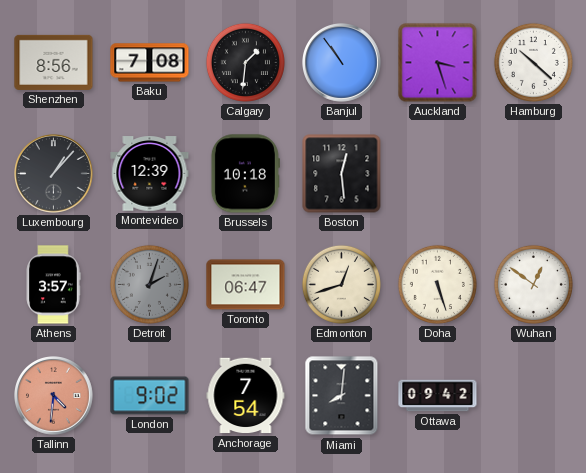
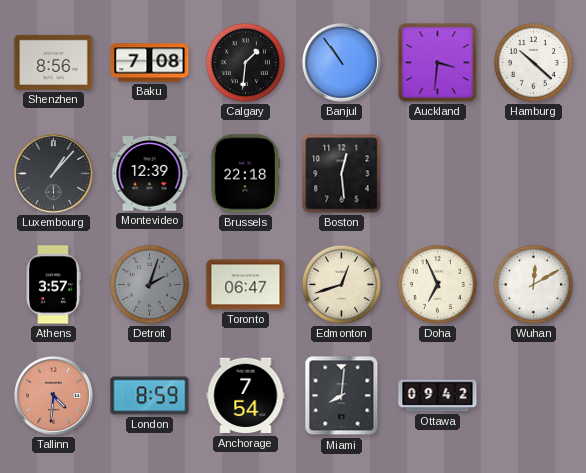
Auckland: 3:27 -> 3:31 (438, 63)
Brussels: 10:18 -> 22:18 (245, 174)
Doha: 5:27 -> 6:56 (437, 284)
Wuhan: 12:51 -> 12:10 (533, 284)
London: 9:02 -> 8:59 (150, 396)
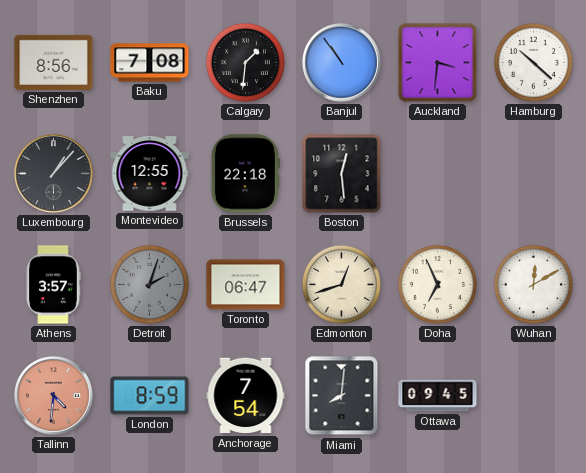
Montevideo: 12:39 -> 12:55 (150, 174)
Ottawa: 09:42 -> 09:45 (438, 396)
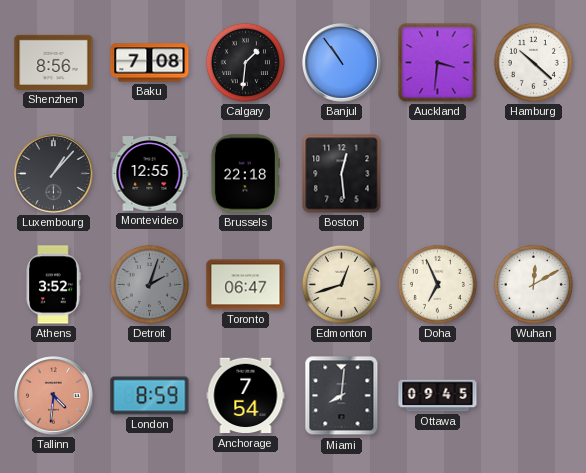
Athens: 3:57 -> 3:52 (53, 285)
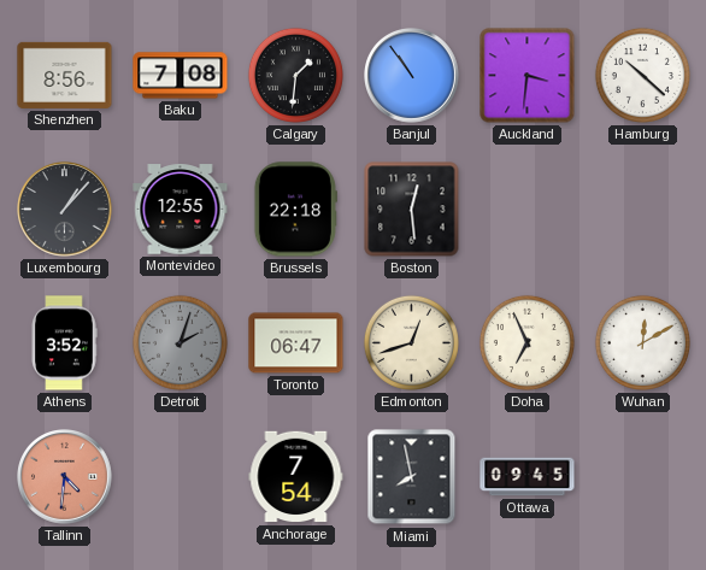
London: 8:59 -> none (150, 396)
Miami: 8:01 -> 7:58 (412, 477)
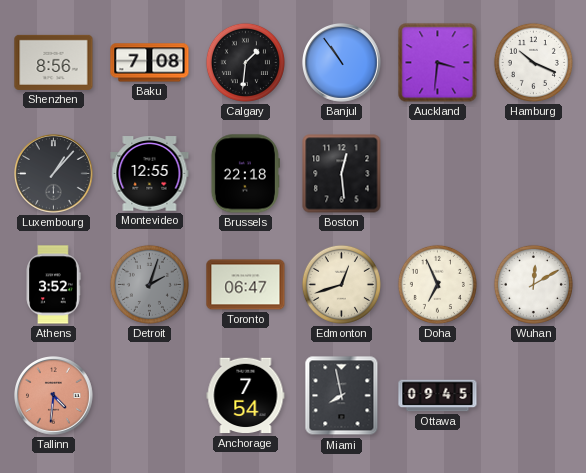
Hamburg: 10:22 -> 10:19 (533, 62)
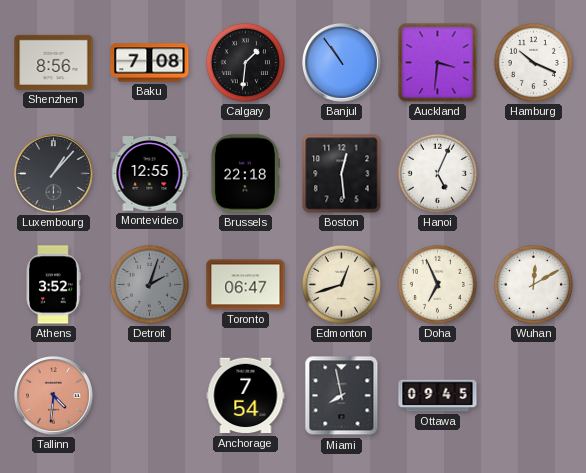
Hanoi: none -> 5:04 (437, 173)
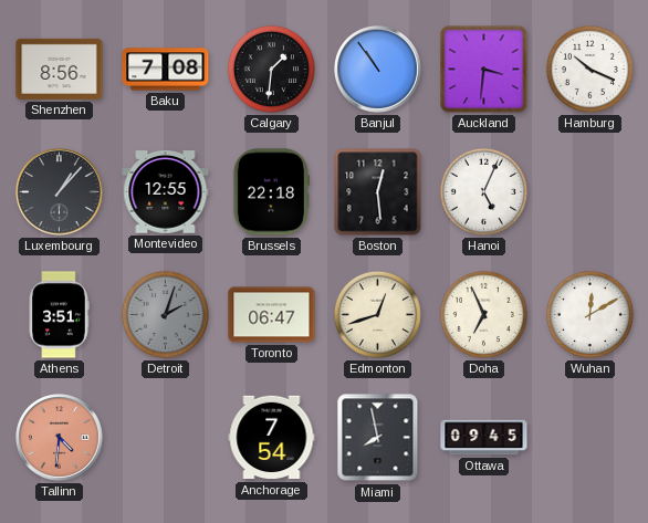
Athens: 3:52 -> 3:51 (59, 315)
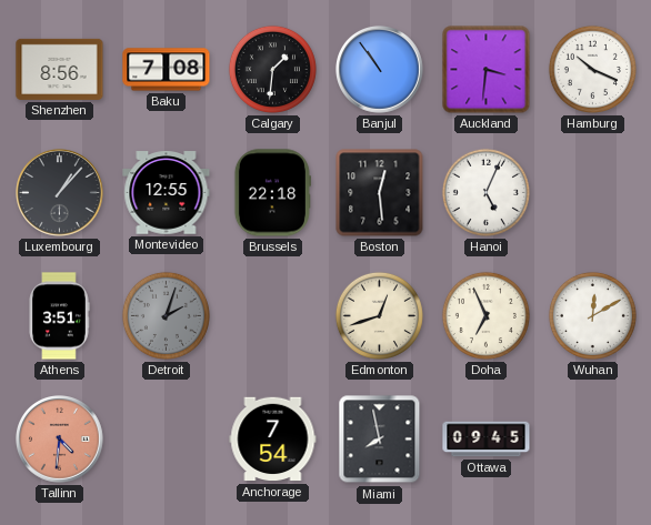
Toronto: 06:47 -> none (272, 315)
